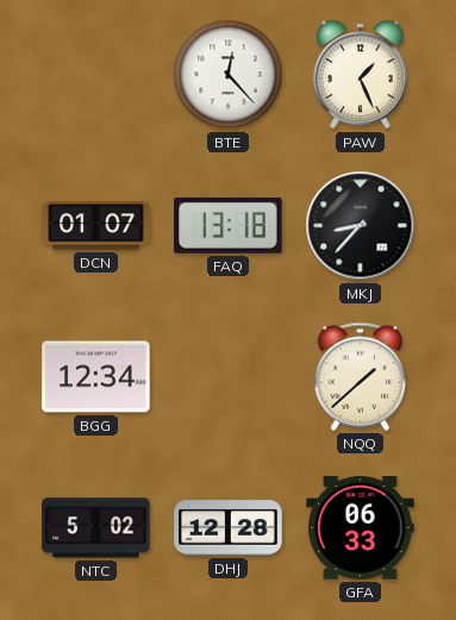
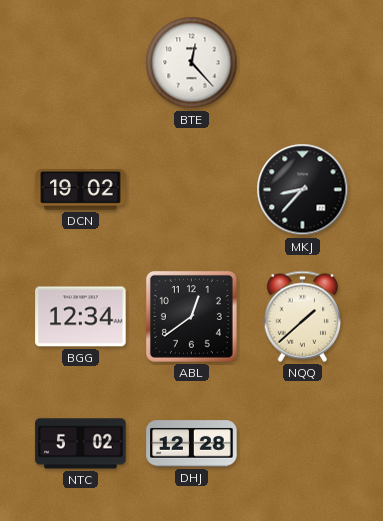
PAW: 1:26 -> none (361, 75)
DCN: 01:07 -> 19:02 (81, 190)
FAQ: 13:18 -> none (229, 225)
ABL: none -> 12:39 (191, 316)
GFA: 06:33 -> none (361, 528)
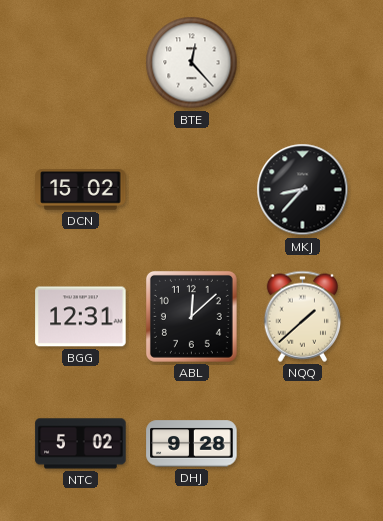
DCN: 19:02 -> 15:02 (81, 190)
BGG: 12:34 -> 12:31 (81, 317)
ABL: 12:39 -> 12:08 (191, 316)
DHJ: 12:28 -> 9:28 (192, 444)
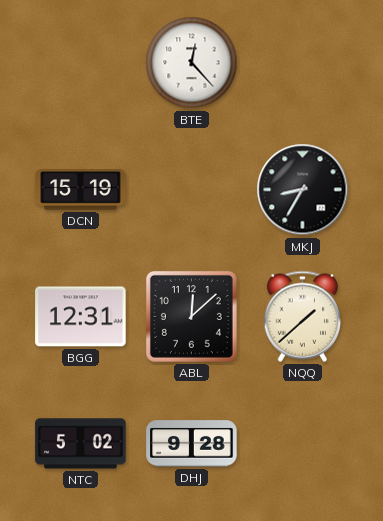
DCN: 15:02 -> 15:19 (81, 190)
MKJ: 8:37 -> 8:35 (303, 190)
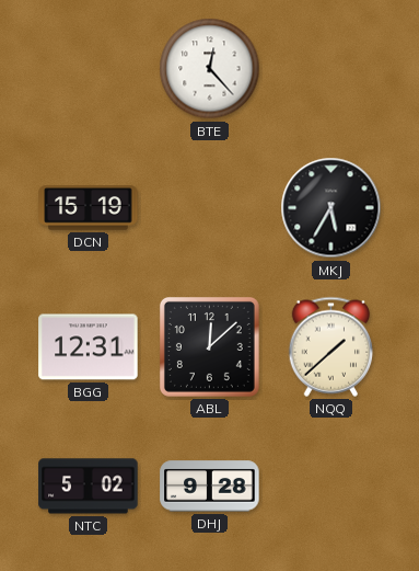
MKJ: 8:35 -> 5:35 (331, 208)
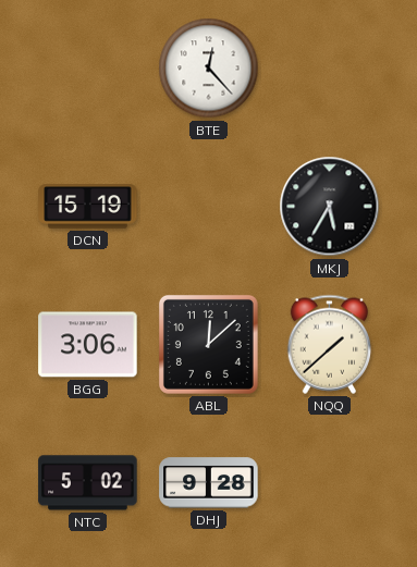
BGG: 12:31 -> 3:06 (88, 345)
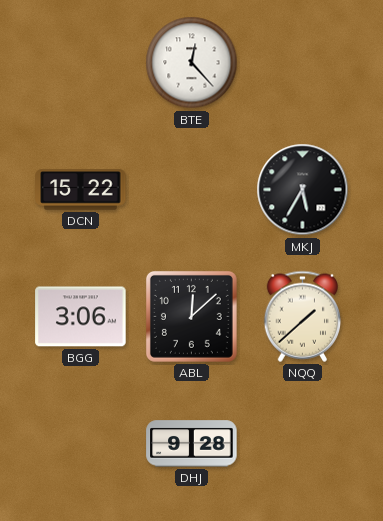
DCN: 15:19 -> 15:22 (81, 190)
NTC: 5:02 -> none (88, 483)
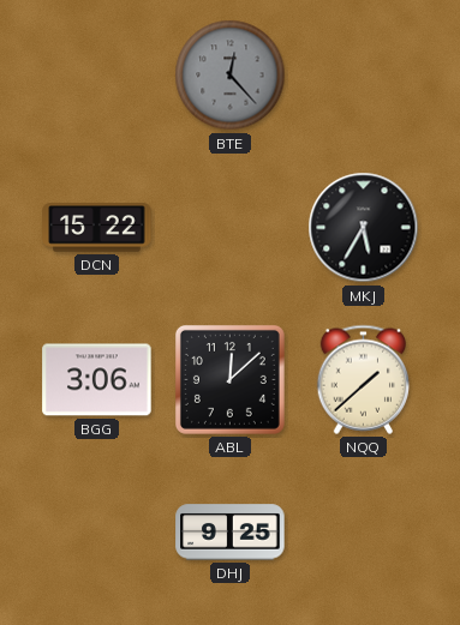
BTE dial: white -> grey (231, 76)
DHJ: 9:28 -> 9:25 (231, 533)
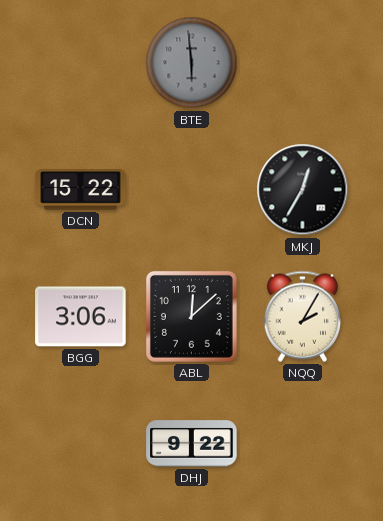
BTE: 12:23 -> 5:59 (192, 63)
MKJ: 5:35 -> 12:35 (303, 190)
NQQ: 1:38 -> 2:05 (303, 316)
DHJ: 9:25 -> 9:22 (192, 444)
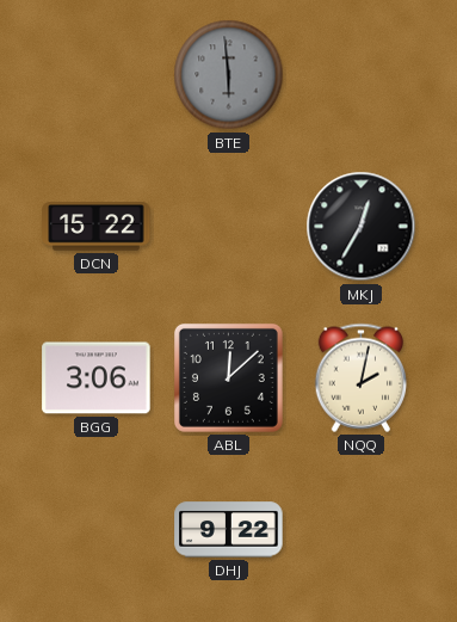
NQQ: 2:05 -> 2:02 (362, 377)
